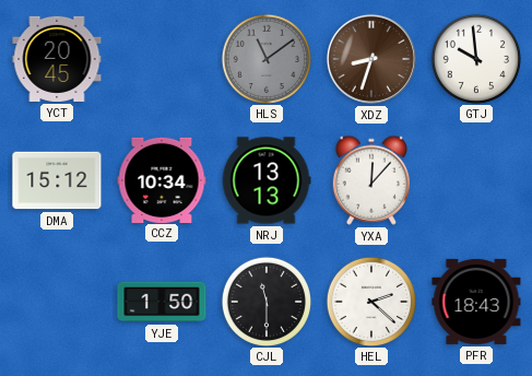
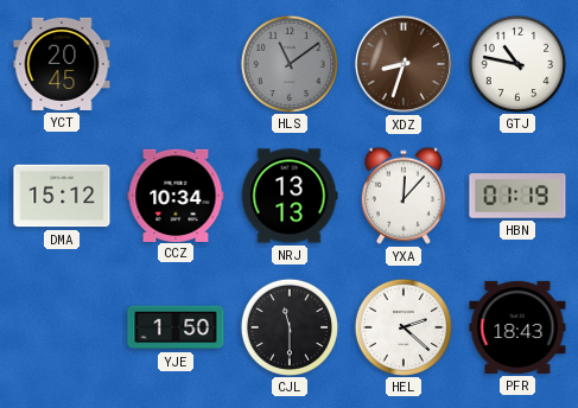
GTJ: 9:59 -> 10:47 (516, 63)
HBN: none -> 01:19 (517, 196)
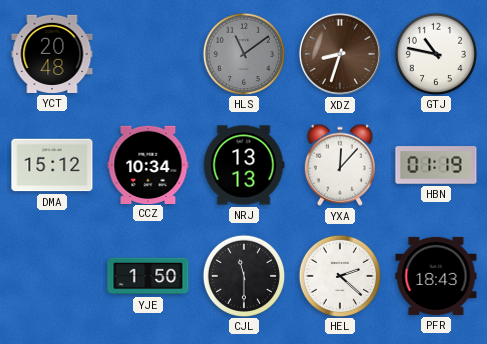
YCT: 20:45 -> 20:48 (52, 54)
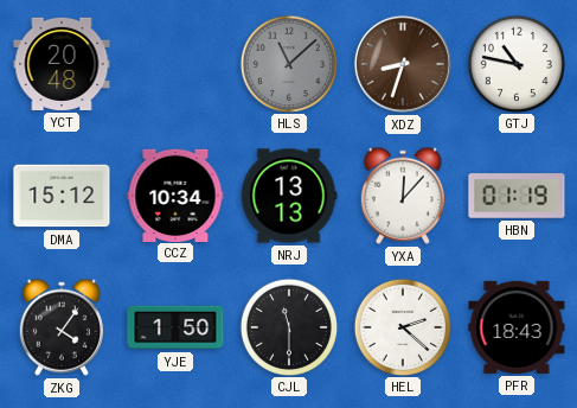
HLS: 11:09 -> 11:08 (288, 63)
ZKG: none -> 4:06 (62, 327)
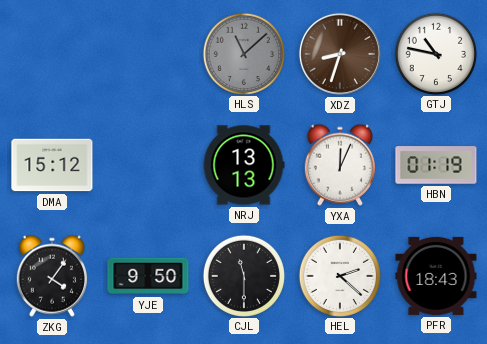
YCT: 20:48 -> none (62, 64)
CCZ: 10:34 -> none (175, 195)
YXA: 12:07 -> 12:04 (340, 165)
YJE: 1:50 -> 9:50 (148, 276)
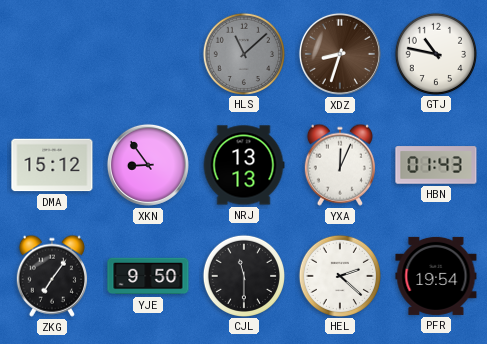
XKN: none -> 8:54 (148, 165)
HBN: 01:19 -> 01:43 (436, 165)
ZKG: 4:06 -> 7:06 (52, 276)
PFR: 18:43 -> 19:54 (436, 276)
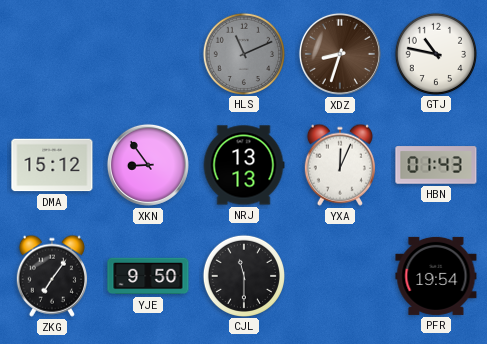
HLS: 11:08 -> 11:11 (243, 53)
HEL: 2:22 -> none (339, 275)
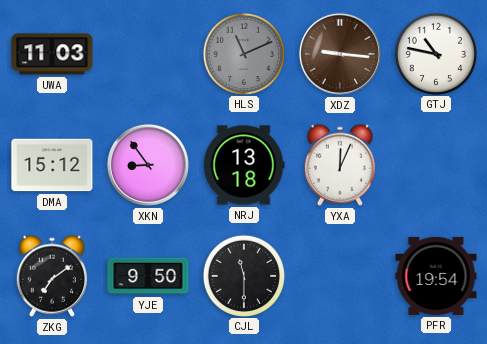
UWA: none -> 11:03 (52, 54)
XDZ: 8:33 -> 9:16 (340, 54)
NRJ: 13:13 -> 13:18 (244, 165)
HBN: 01:43 -> none (436, 165)
ZKG: 7:06 -> 7:09 (52, 276)
